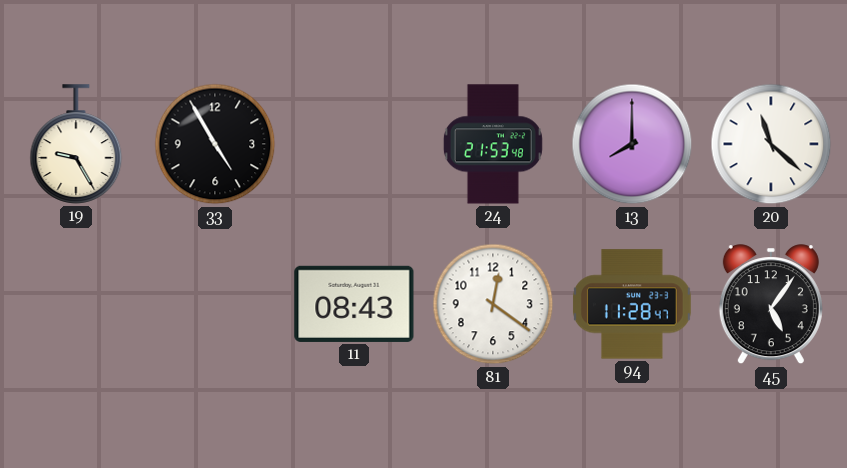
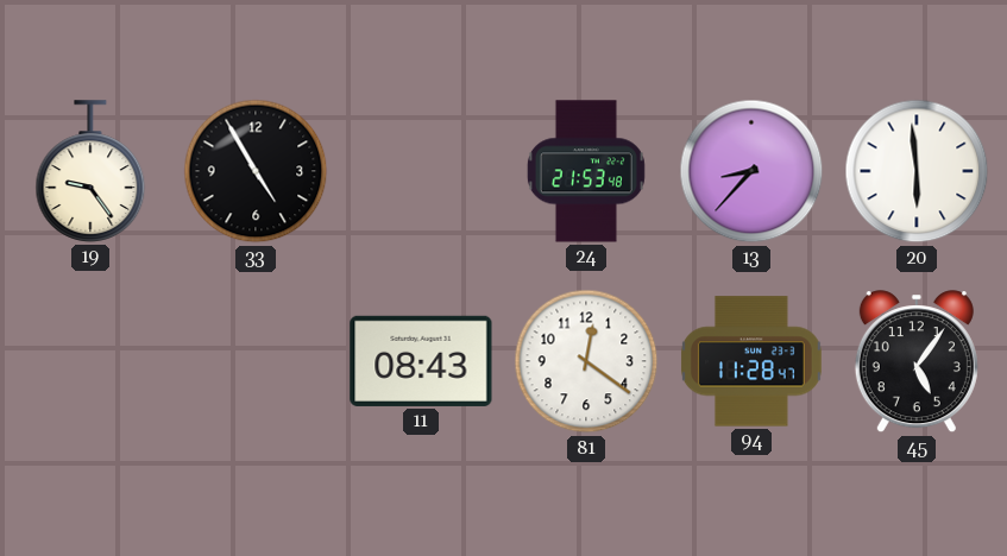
19: 9:25 -> 9:24 (90, 171)
13: 8:00 -> 8:37 (751, 171)
20: 11:22 -> 5:59 (917, 171)
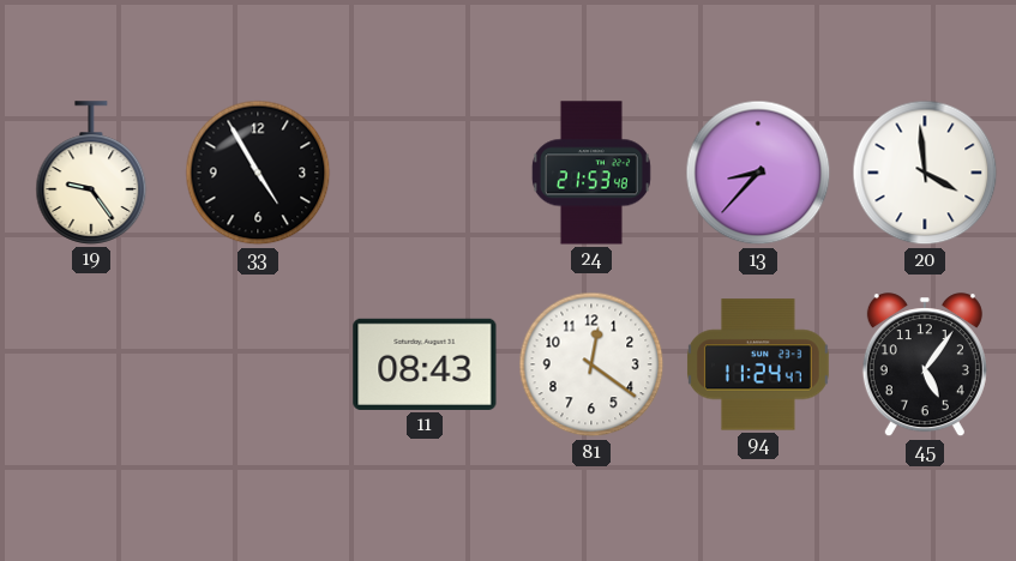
20: 5:59 -> 3:59 (925, 173)
94: 11:28 -> 11:24 (758, 364)
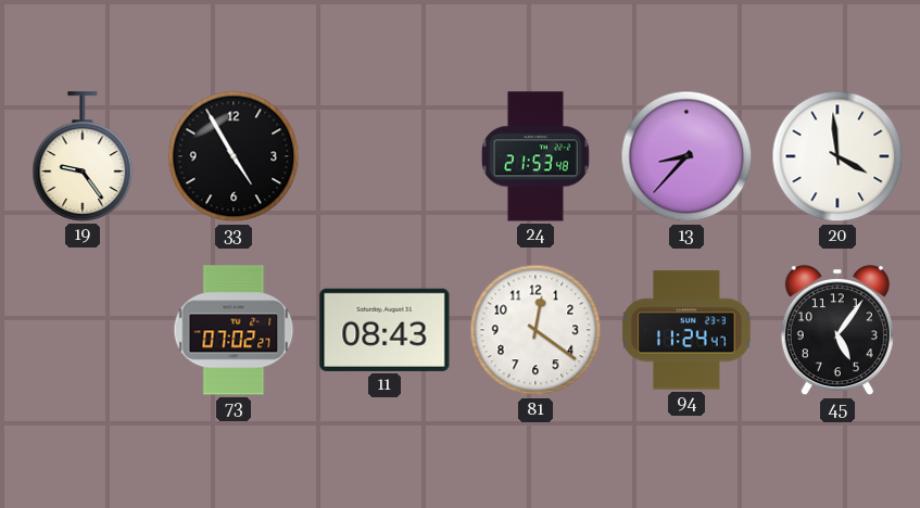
73: none -> 07:02 (234, 330)
